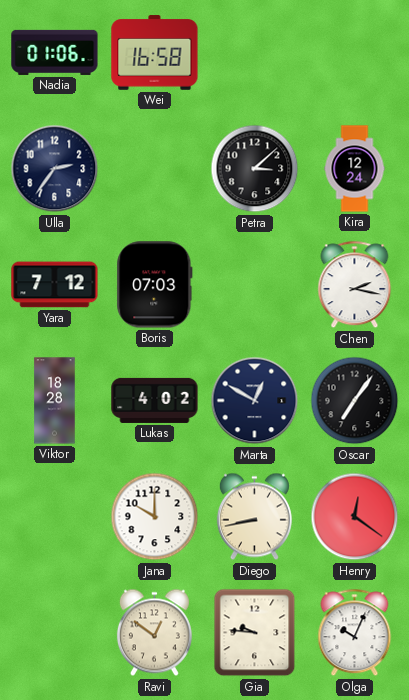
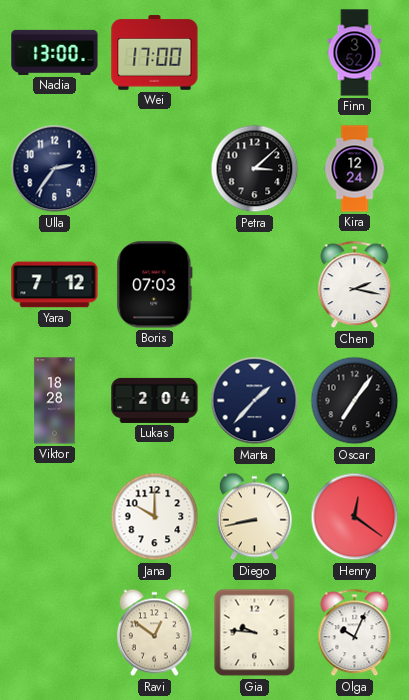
Nadia: 01:06 -> 13:00 (55, 52)
Wei: 16:58 -> 17:00 (155, 53)
Finn: none -> 3:52 (355, 53)
Lukas: 4:02 -> 2:04 (155, 400)
Marta: 12:50 -> 1:37 (255, 401)
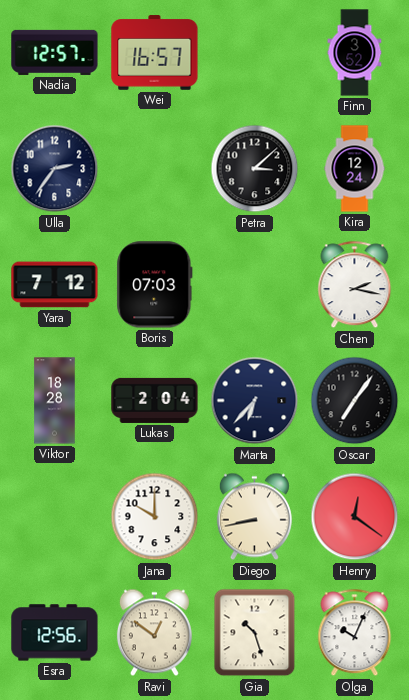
Nadia: 13:00 -> 12:57 (55, 52)
Wei: 17:00 -> 16:57 (155, 53)
Marta: 1:37 -> 6:37 (255, 401)
Esra: none -> 12:56 (55, 633)
Gia: 9:46 -> 10:27 (255, 633)
